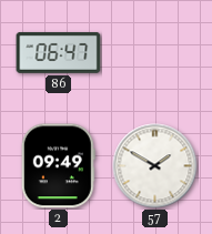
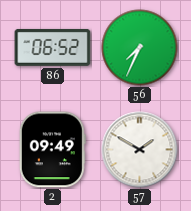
86: 06:47 -> 06:52 (53, 47)
56: none -> 7:34 (140, 48)
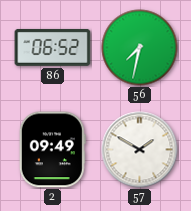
56: 7:34 -> 7:32 (140, 48)
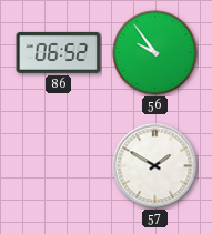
56: 7:32 -> 9:54 (155, 53)
2: 09:49 -> none (52, 150)
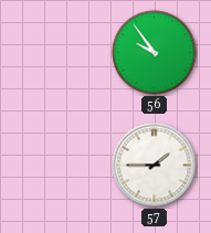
86: 06:52 -> none (59, 52)
57: 1:50 -> 1:45 (155, 166)
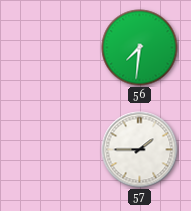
56: 9:54 -> 7:31 (140, 48)
